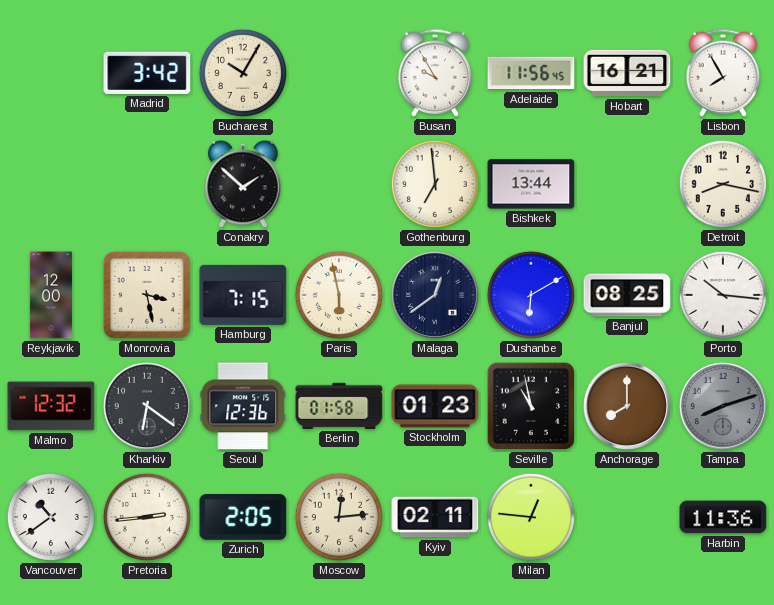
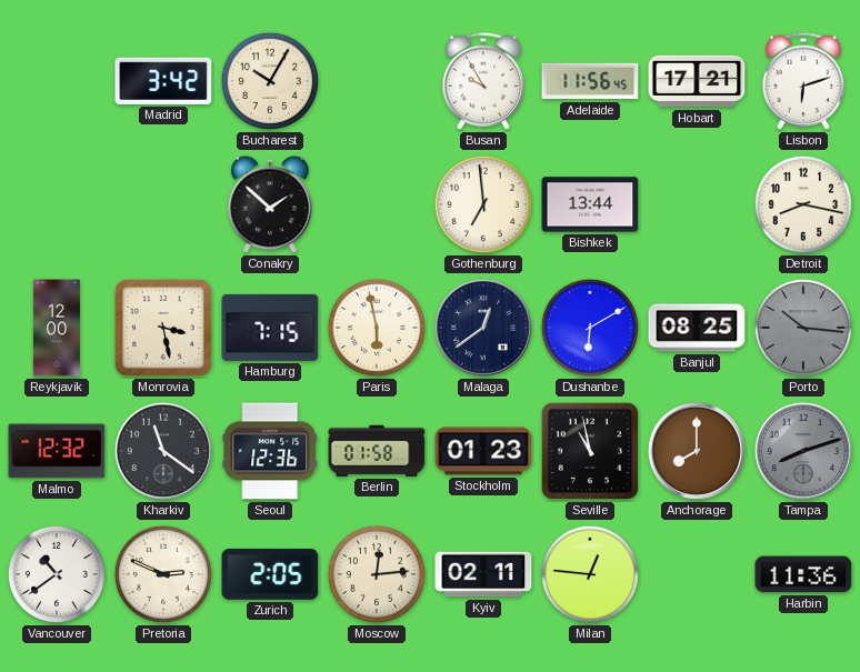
Hobart: 16:21 -> 17:21 (697, 81)
Lisbon: 7:55 -> 6:12 (803, 81)
Porto dial: white -> grey (803, 328)
Kharkiv: 6:21 -> 11:21 (163, 451)
Pretoria: 2:44 -> 2:49 (163, 574)
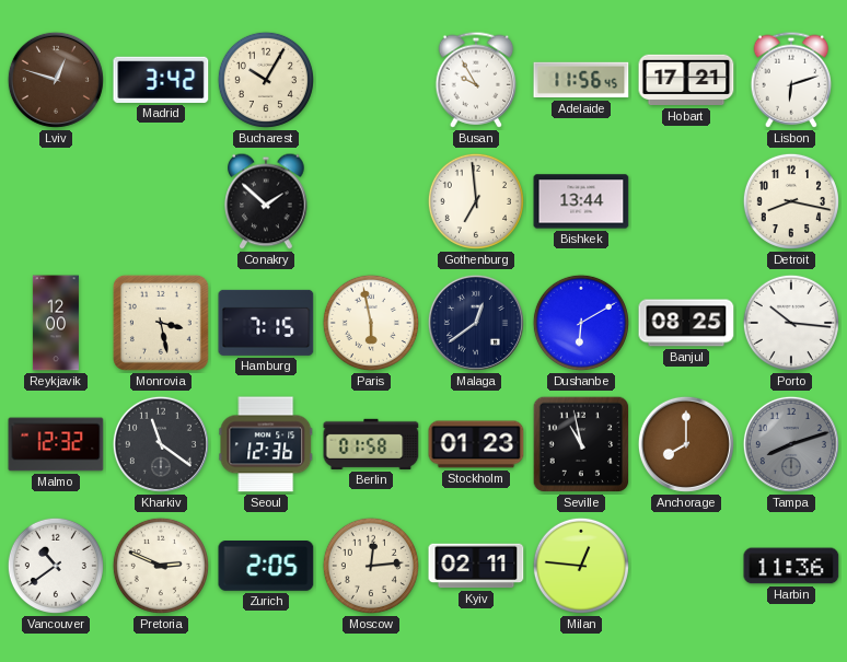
Lviv: none -> 12:48 (56, 80)
Porto dial: grey -> white (791, 323)
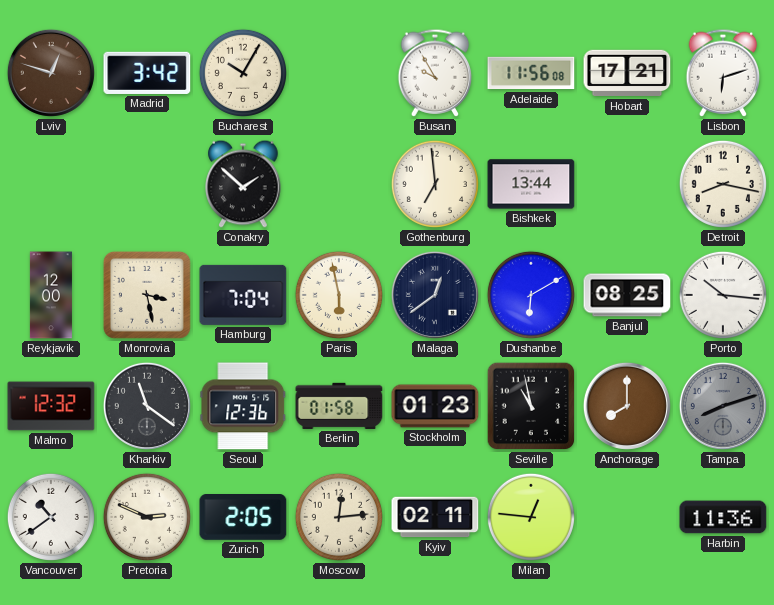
Adelaide: 11:56:45 -> 11:56:08 (531, 73)
Hamburg: 7:15 -> 7:04 (243, 295)
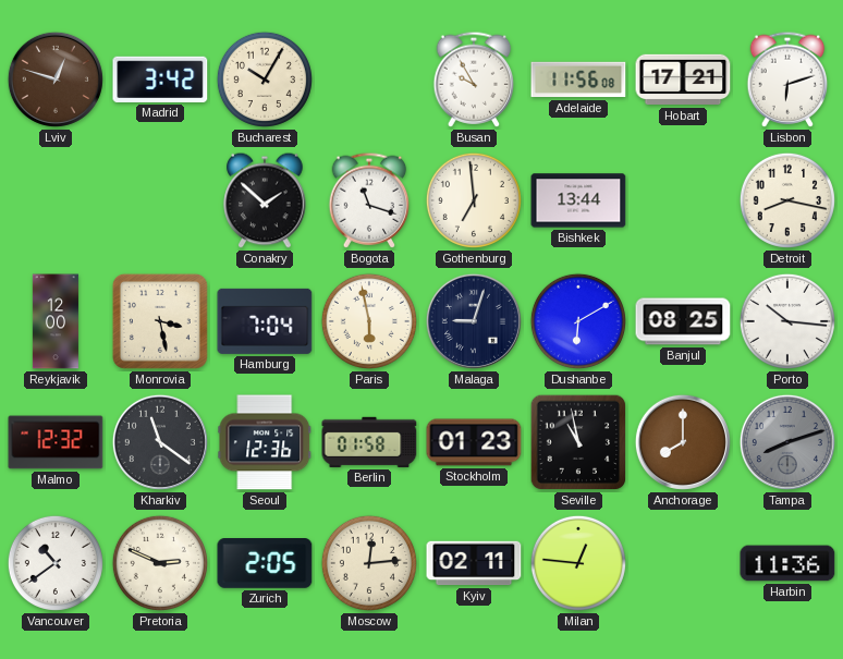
Bogota: none -> 11:18 (369, 200)
Malaga: 12:39 -> 9:03 (474, 321)
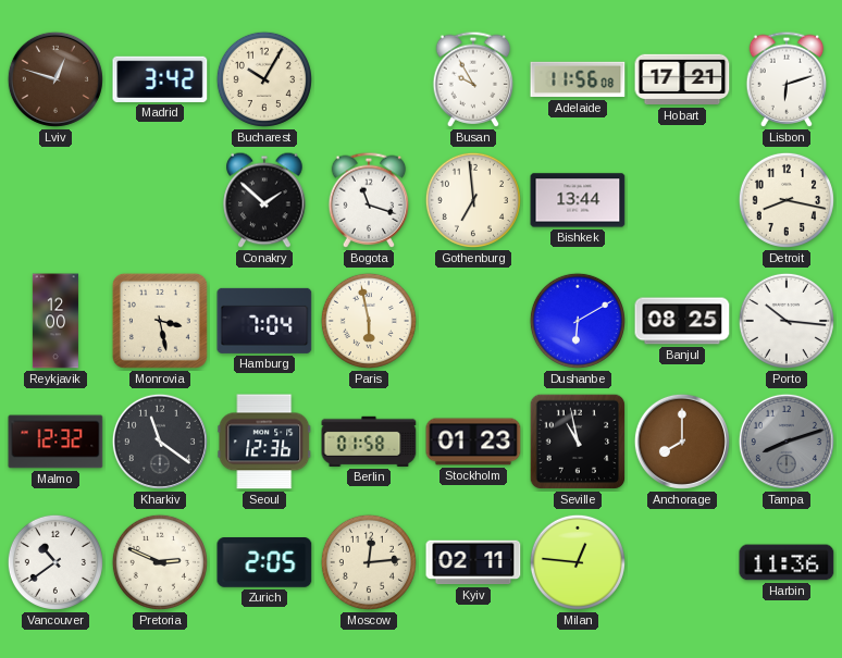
Malaga: 9:03 -> none (474, 321)
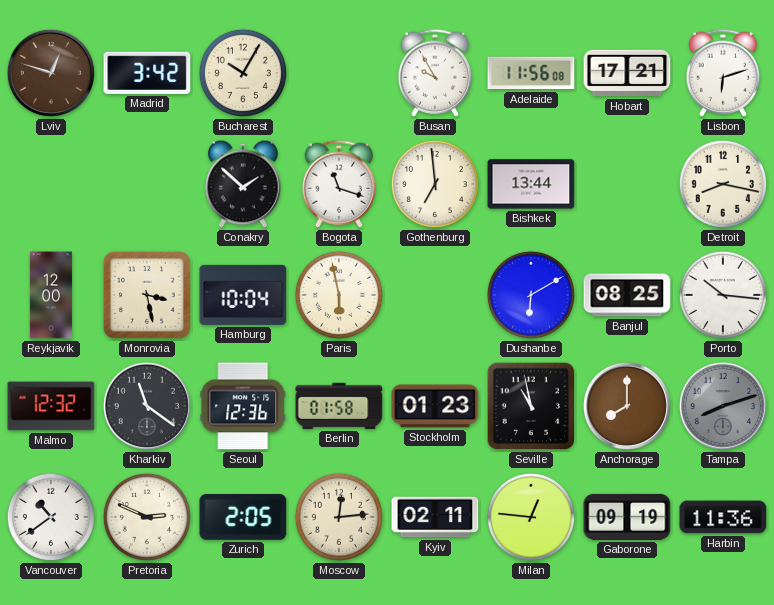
Hamburg: 7:04 -> 10:04 (243, 295)
Gaborone: none -> 09:19 (627, 517)
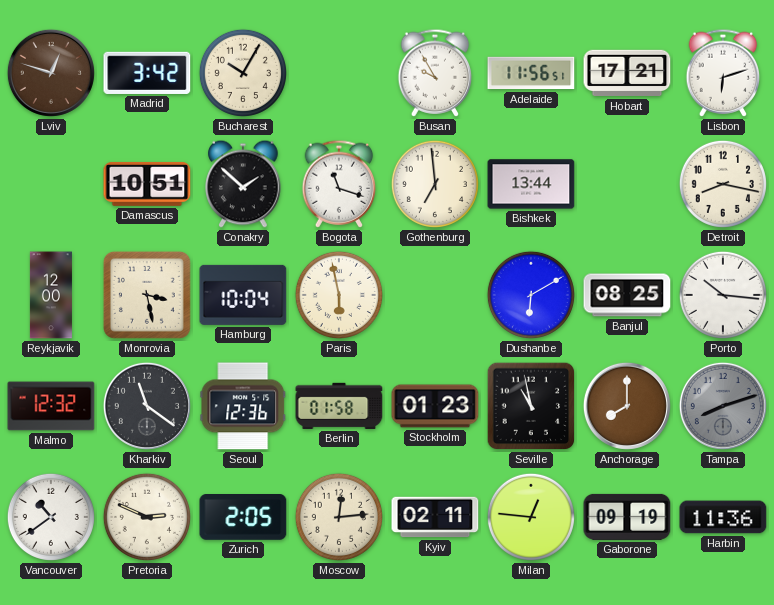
Adelaide: 11:56:08 -> 11:56:51 (531, 73)
Damascus: none -> 10:51 (147, 184)
